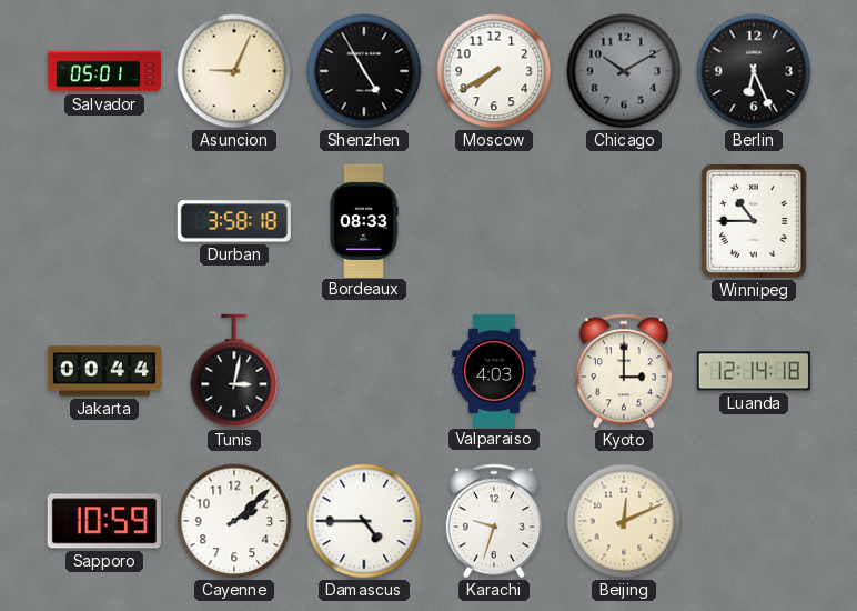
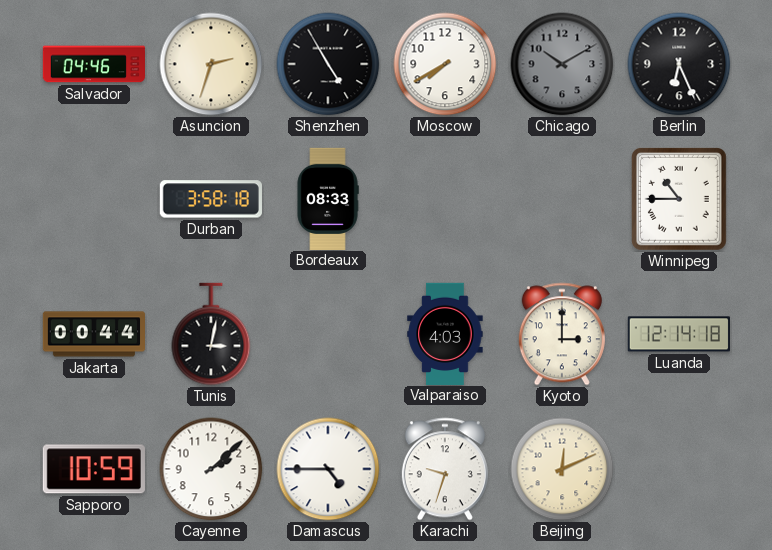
Salvador: 05:01 -> 04:46 (93, 64)
Asuncion: 9:04 -> 2:33 (211, 64)
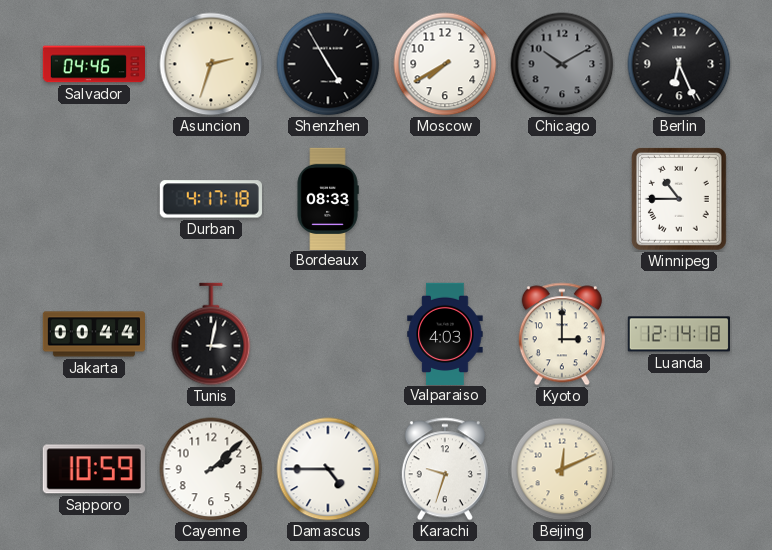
Durban: 3:58 -> 4:17 (211, 199)
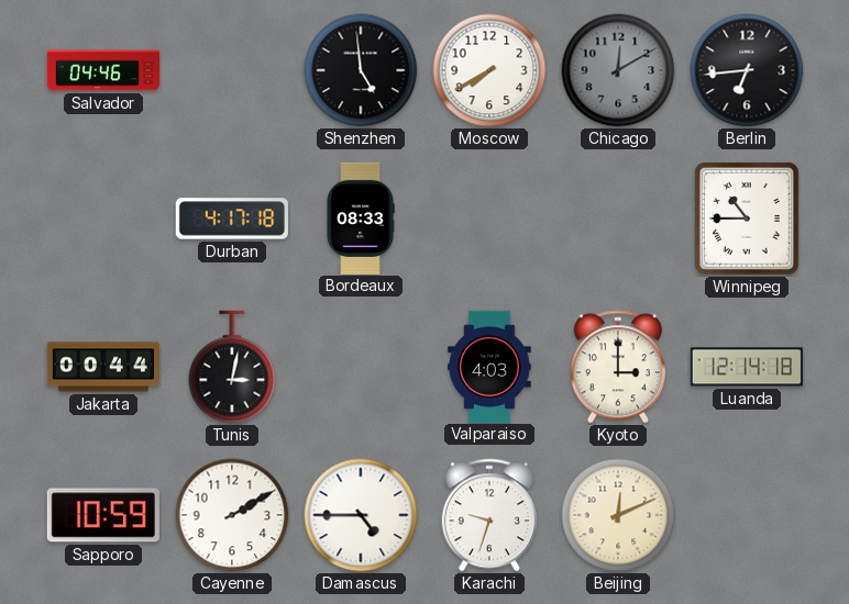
Asuncion: 2:33 -> none (211, 64)
Shenzhen: 4:55 -> 4:59 (361, 70)
Chicago: 10:10 -> 12:10 (618, 70)
Berlin: 6:26 -> 6:44 (747, 70)
Cayenne: 2:08 -> 2:10 (232, 515)
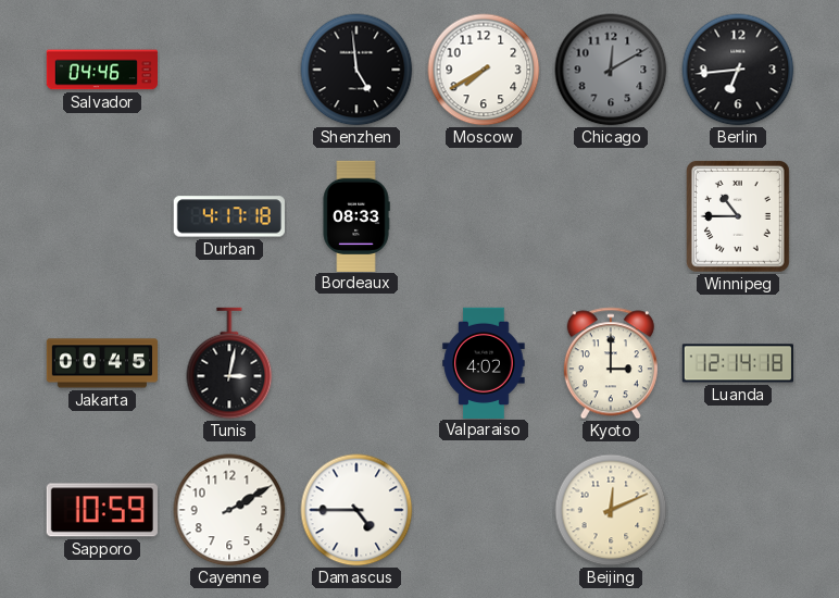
Jakarta: 00:44 -> 00:45 (102, 363)
Valparaiso: 4:03 -> 4:02 (484, 362)
Karachi: 9:33 -> none (489, 515)
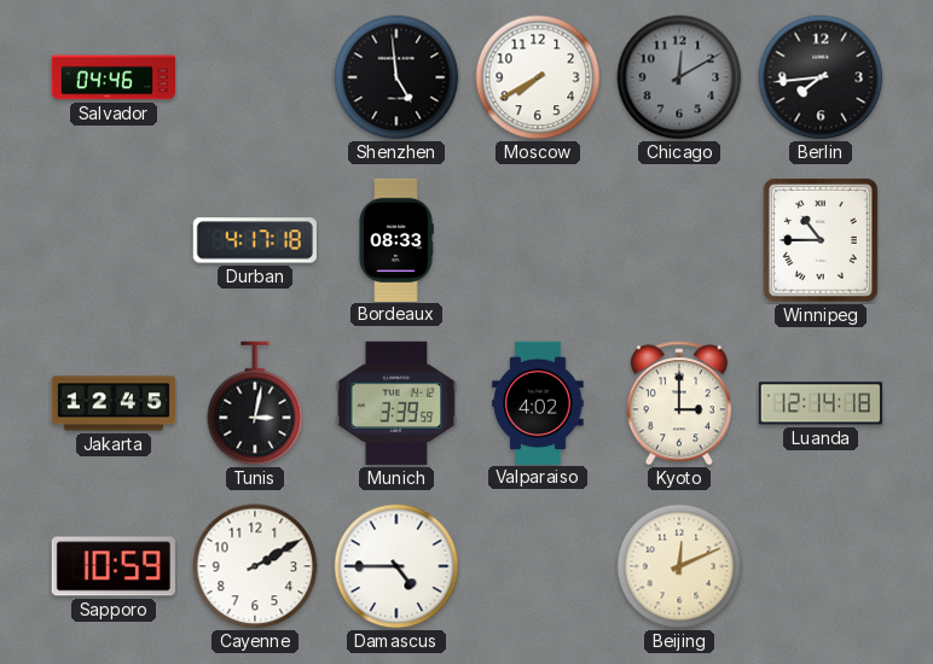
Berlin: 6:44 -> 7:44 (821, 77)
Jakarta: 00:45 -> 12:45 (114, 403)
Munich: none -> 3:39 (396, 403)
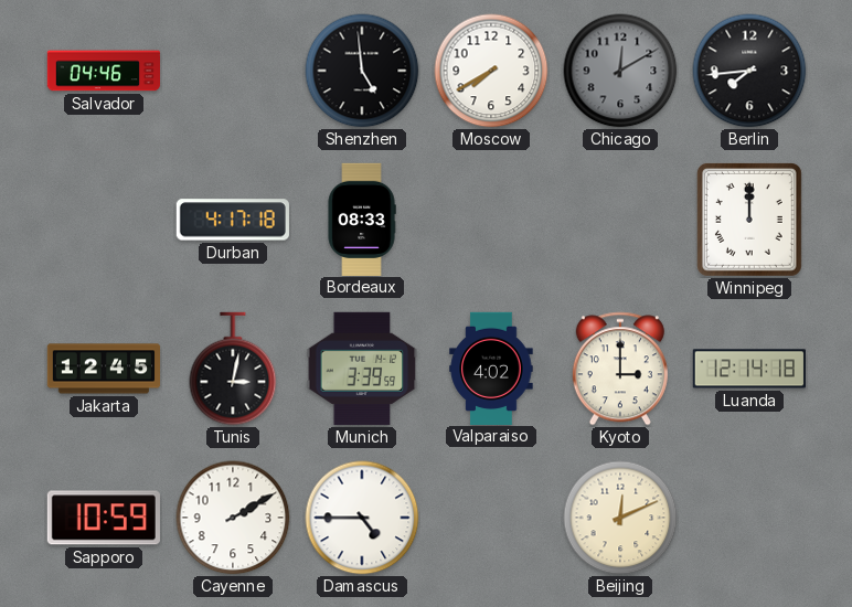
Winnipeg: 10:45 -> 12:00 (749, 220)
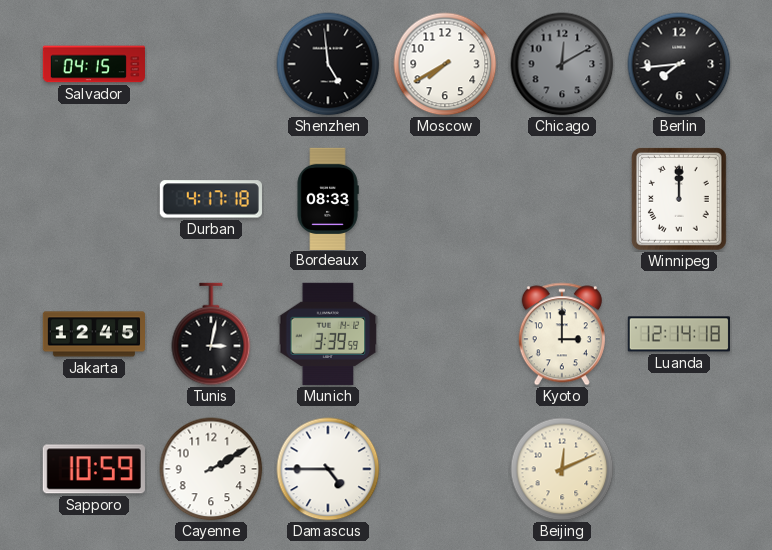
Salvador: 04:46 -> 04:15 (93, 64)
Valparaiso: 4:02 -> none (491, 368)
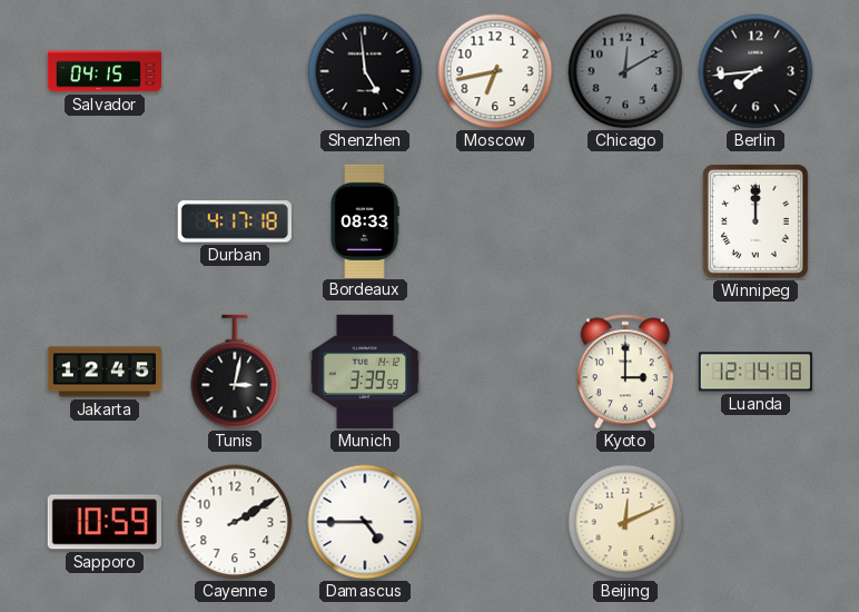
Moscow: 7:40 -> 6:43 (495, 71)
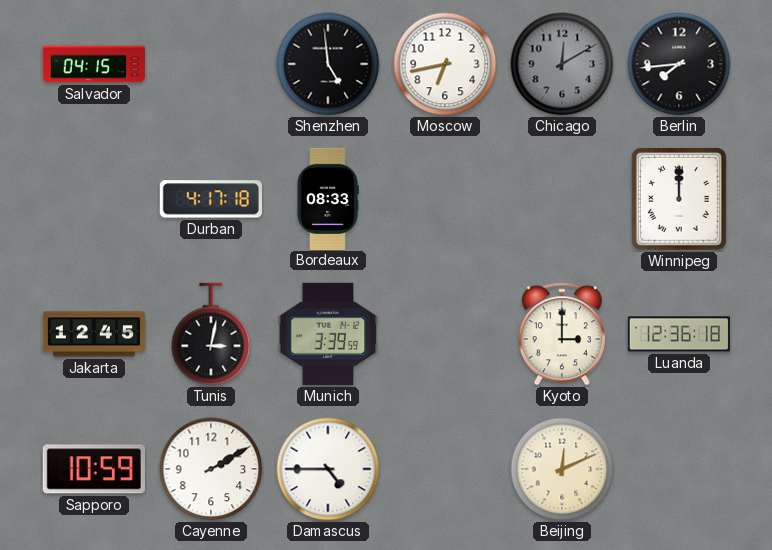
Luanda: 12:14 -> 12:36 (679, 334)
